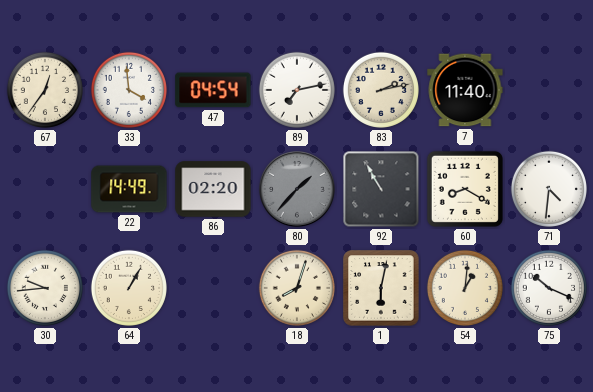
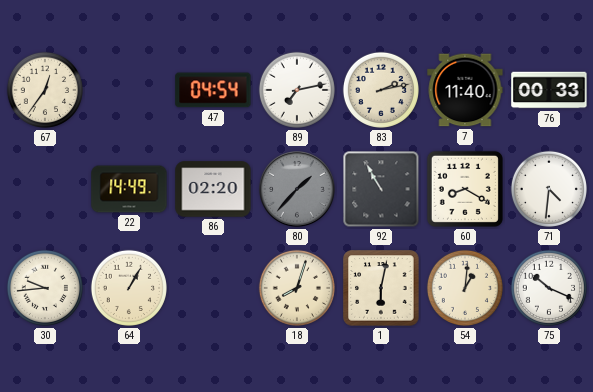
33: 3:59 -> none (129, 90)
76: none -> 00:33 (549, 90)
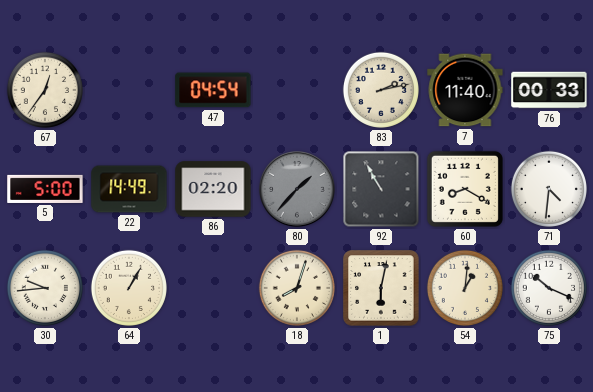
89: 7:13 -> none (297, 90)
5: none -> 5:00 (45, 189)
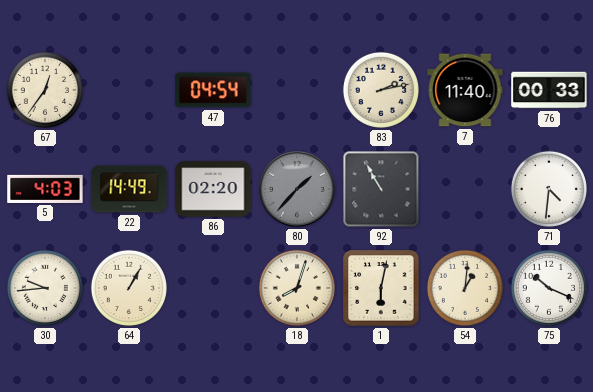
5: 5:00 -> 4:03 (45, 189)
60: 8:20 -> none (465, 189)
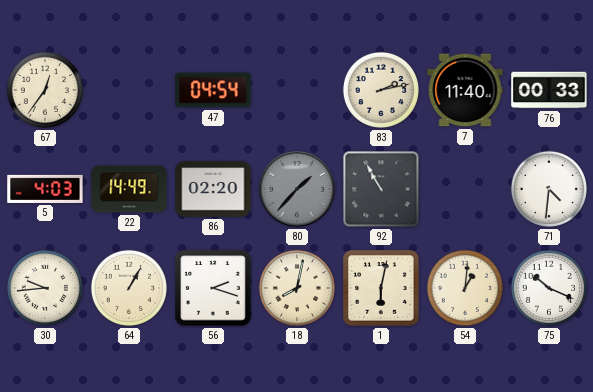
56: none -> 2:18 (213, 288)
18: 8:03 -> 8:02 (297, 288)
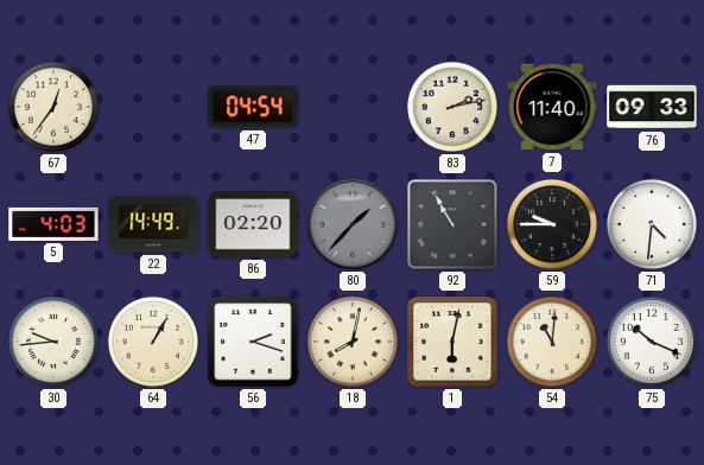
76: 00:33 -> 09:33 (652, 107)
59: none -> 9:45 (552, 224)
54: 1:01 -> 11:01 (552, 342)
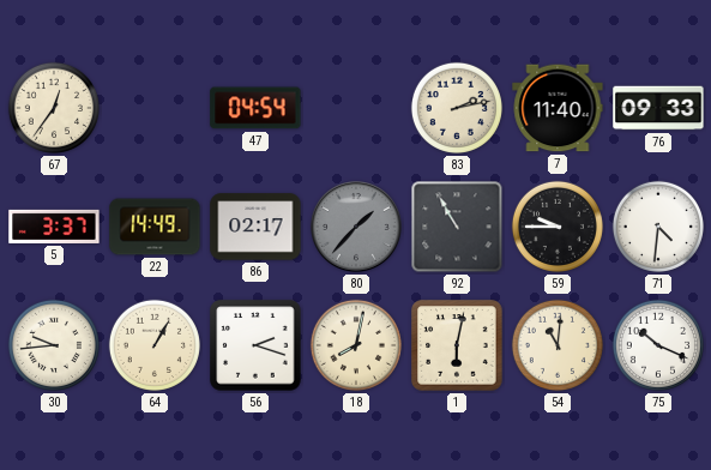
5: 4:03 -> 3:37 (54, 227)
86: 02:20 -> 02:17 (255, 227)
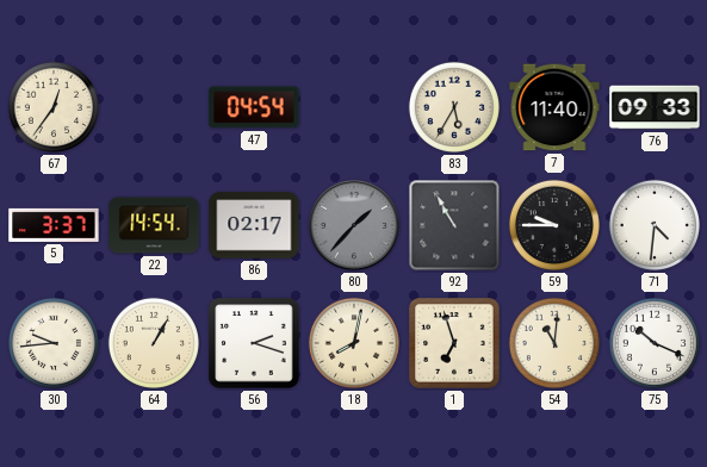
83: 2:13 -> 5:35 (454, 107)
22: 14:49 -> 14:54 (154, 225)
1: 6:02 -> 6:57 (454, 343)
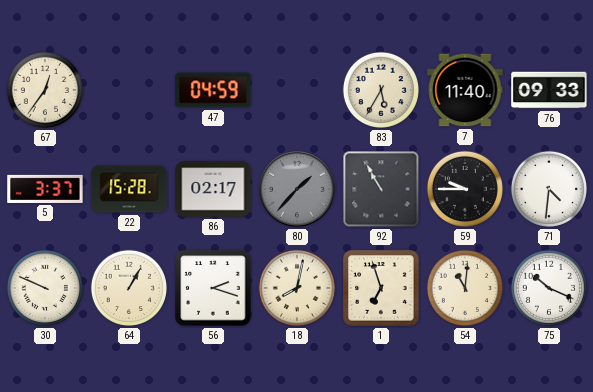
47: 04:54 -> 04:59 (213, 90)
22: 14:54 -> 15:28 (129, 189)
30: 9:44 -> 9:49 (45, 288)
